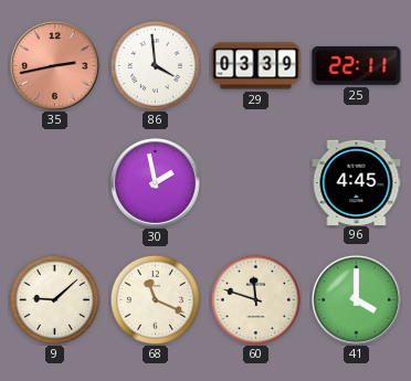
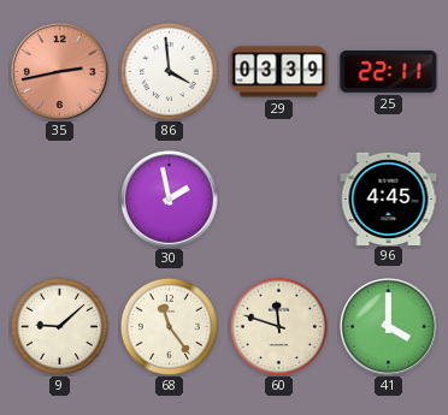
68: 11:19 -> 11:24 (169, 326)
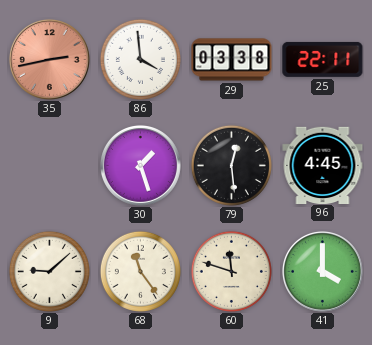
29: 03:39 -> 03:38 (232, 60)
30: 1:58 -> 1:27 (140, 165)
79: none -> 12:29 (231, 165)
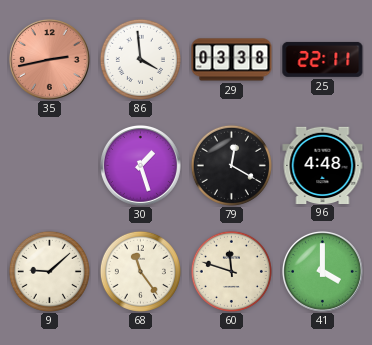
79: 12:29 -> 12:20 (231, 165)
96: 4:45 -> 4:48 (323, 165)
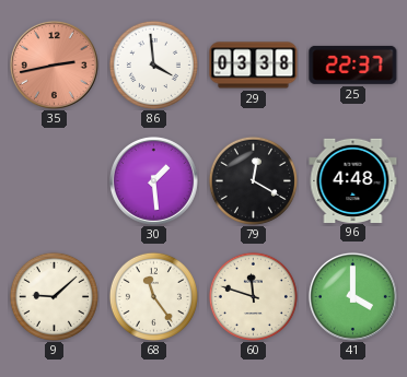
25: 22:11 -> 22:37 (353, 64)
30: 1:27 -> 1:29 (153, 180)
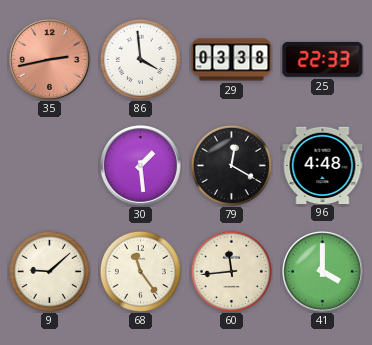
25: 22:37 -> 22:33 (323, 59)
60: 11:48 -> 11:44 (231, 271)
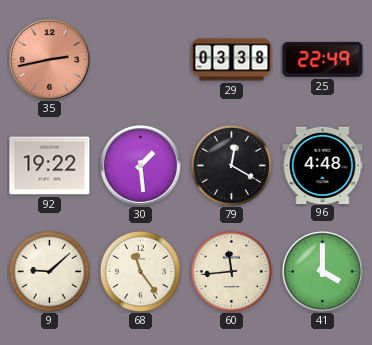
86: 3:59 -> none (140, 59)
25: 22:33 -> 22:49 (323, 59)
92: none -> 19:22 (50, 166)
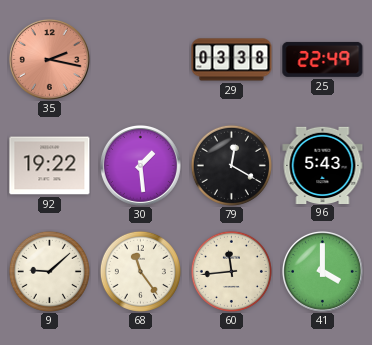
35: 2:43 -> 2:17 (49, 59)
96: 4:48 -> 5:43 (323, 165)
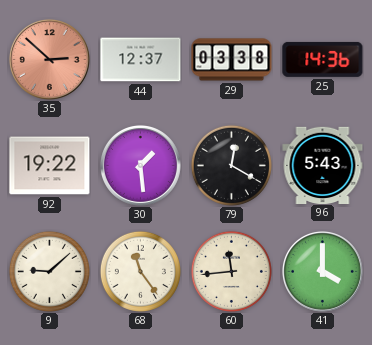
35: 2:17 -> 2:52 (49, 59)
44: none -> 12:37 (141, 60)
25: 22:49 -> 14:36 (323, 59)
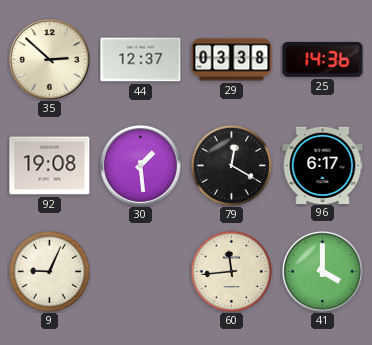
35 dial: salmon -> cream (49, 59)
92: 19:22 -> 19:08 (50, 166)
96: 5:43 -> 6:17 (323, 165)
9: 9:08 -> 9:04 (49, 271)
68: 11:24 -> none (140, 271)
